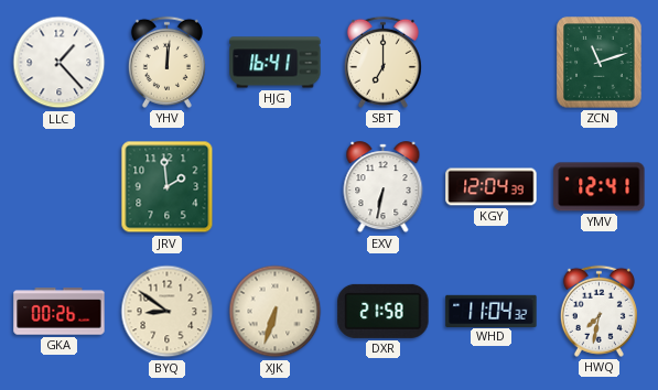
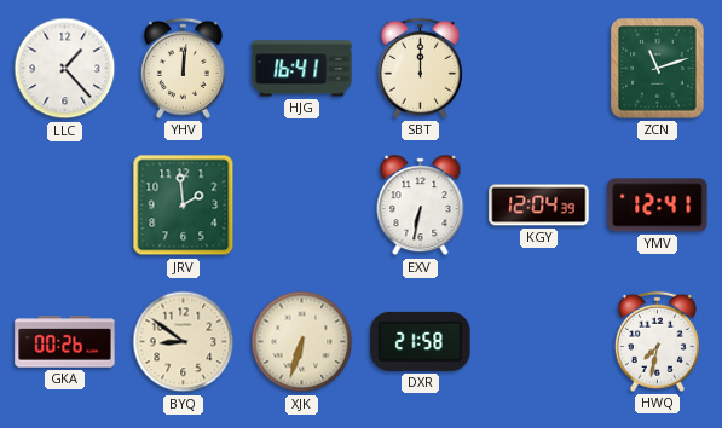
SBT: 7:00 -> 12:00 (420, 68)
WHD: 11:04 -> none (492, 311)
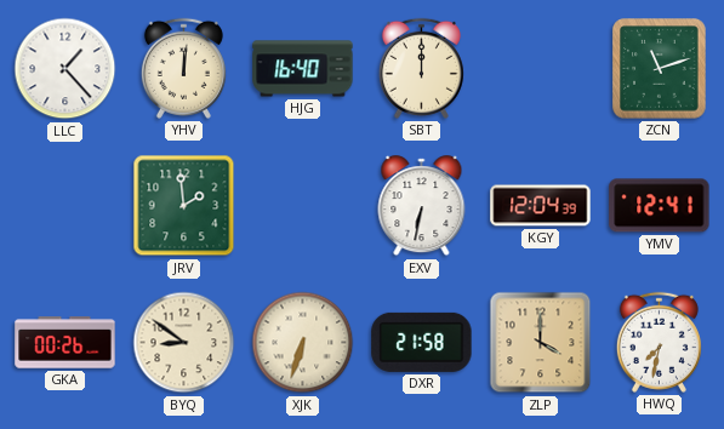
HJG: 16:41 -> 16:40 (303, 69)
ZLP: none -> 4:00 (541, 343)
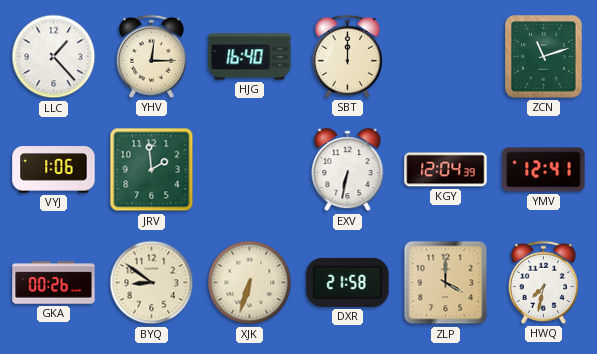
YHV: 12:01 -> 12:15 (151, 56)
VYJ: none -> 1:06 (54, 170)
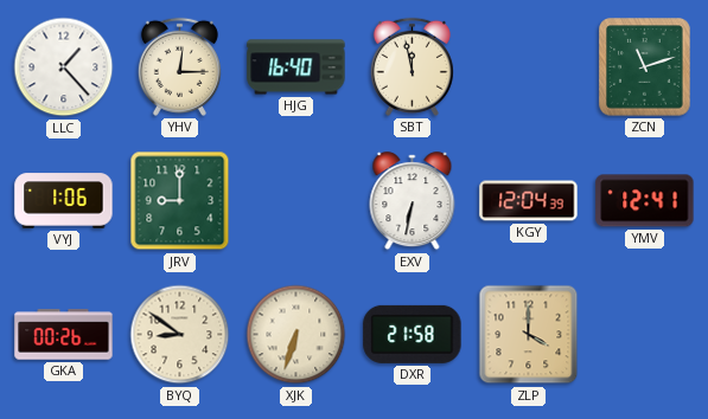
SBT: 12:00 -> 11:58 (412, 66)
JRV: 1:59 -> 9:00 (180, 201)
HWQ: 7:32 -> none (543, 282)
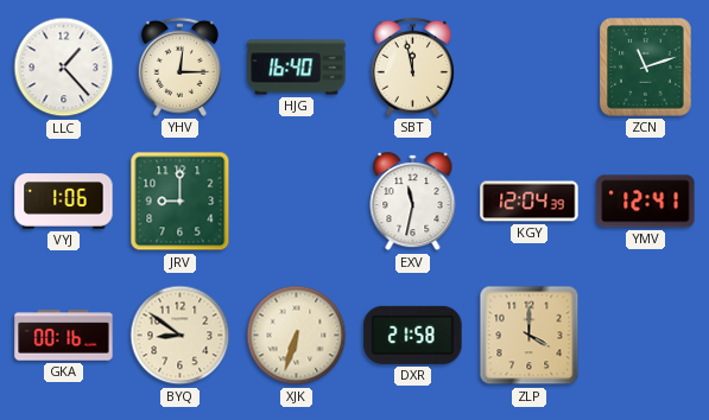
EXV: 6:32 -> 11:32 (413, 202)
GKA: 00:26 -> 00:16 (64, 336)
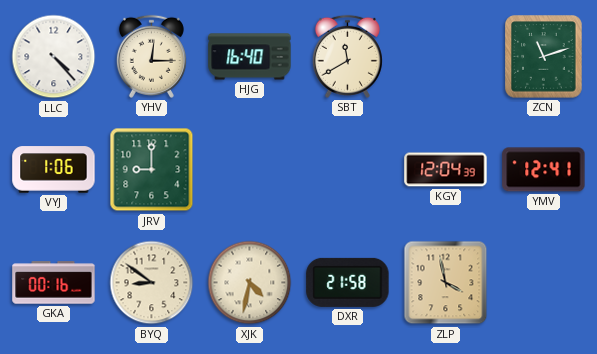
LLC: 1:23 -> 4:23 (54, 57)
SBT: 11:58 -> 11:40 (347, 56)
EXV: 11:32 -> none (413, 202)
XJK: 6:33 -> 4:32 (250, 283)
ZLP: 4:00 -> 3:58 (446, 283)
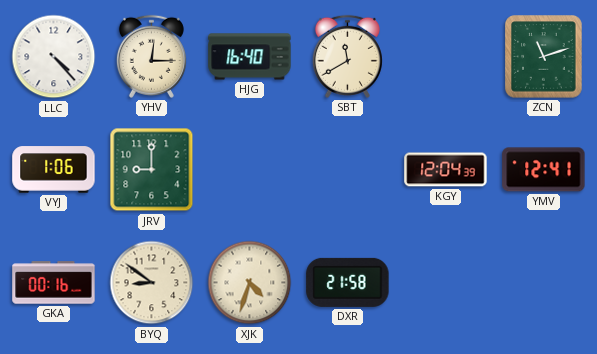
XJK: 4:32 -> 4:33 (250, 283)
ZLP: 3:58 -> none (446, 283)
